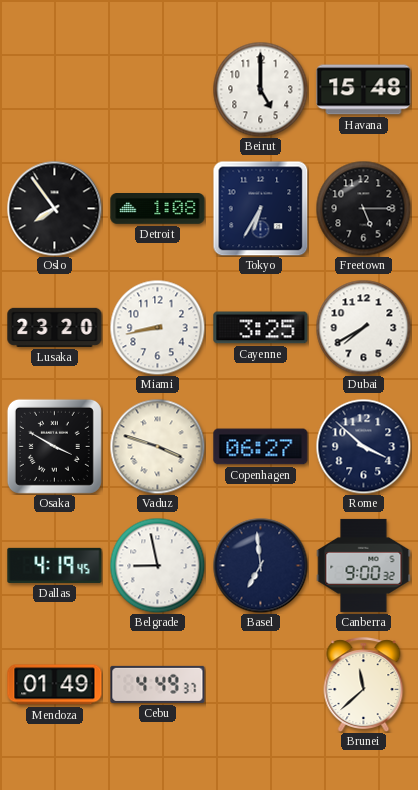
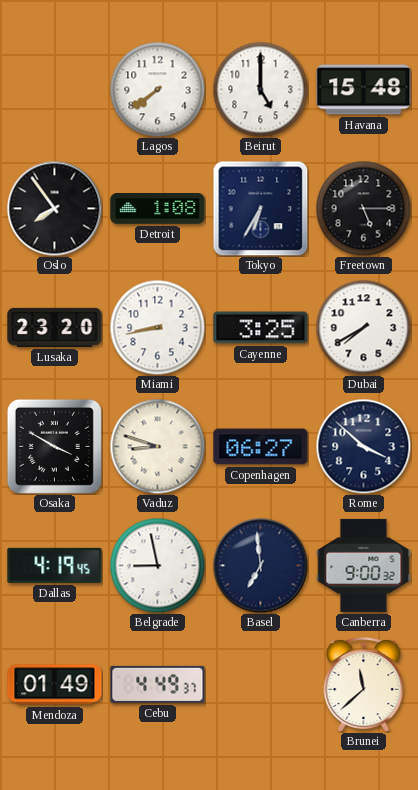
Lagos: none -> 7:39 (157, 89)
Vaduz: 3:48 -> 8:48 (157, 446)
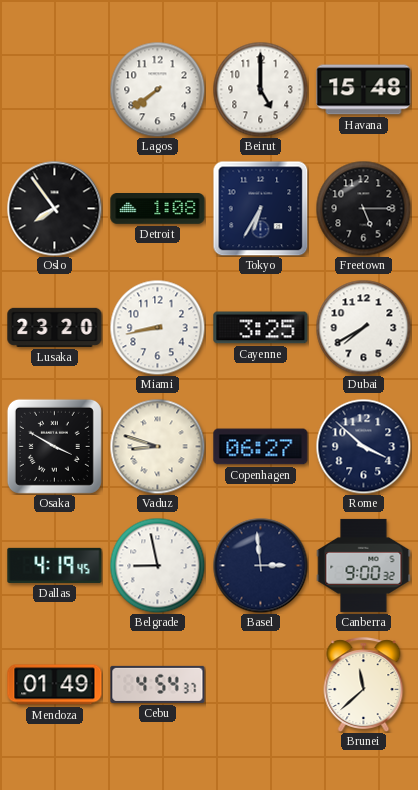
Basel: 6:59 -> 2:59 (260, 565)
Cebu: 4:49 -> 4:54 (158, 684)
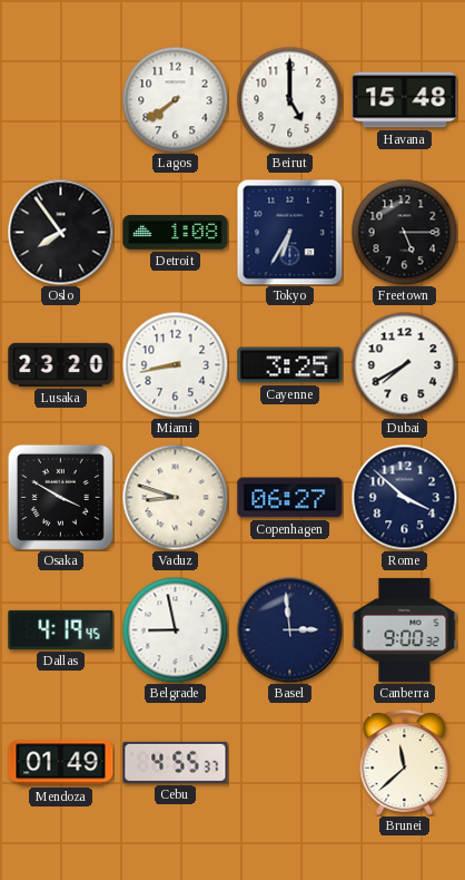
Cebu: 4:54 -> 4:55 (176, 762)
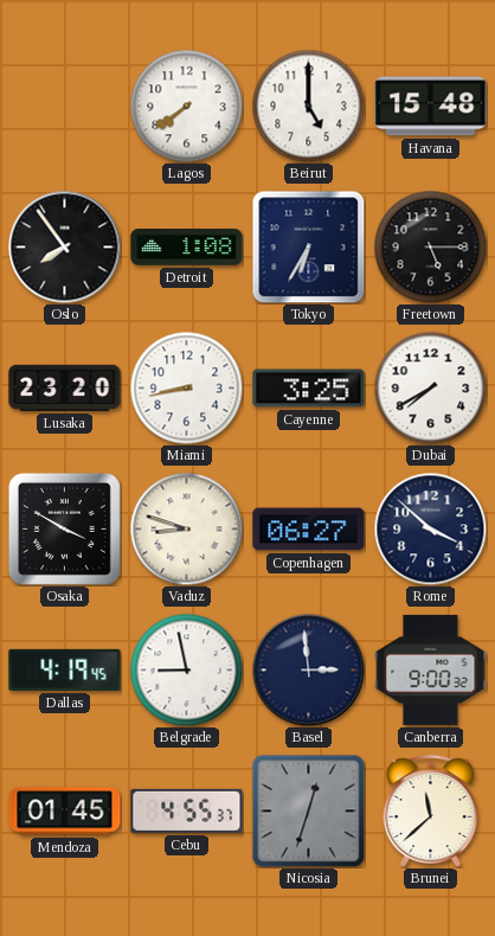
Mendoza: 01:49 -> 01:45 (65, 812)
Nicosia: none -> 12:33 (308, 810)
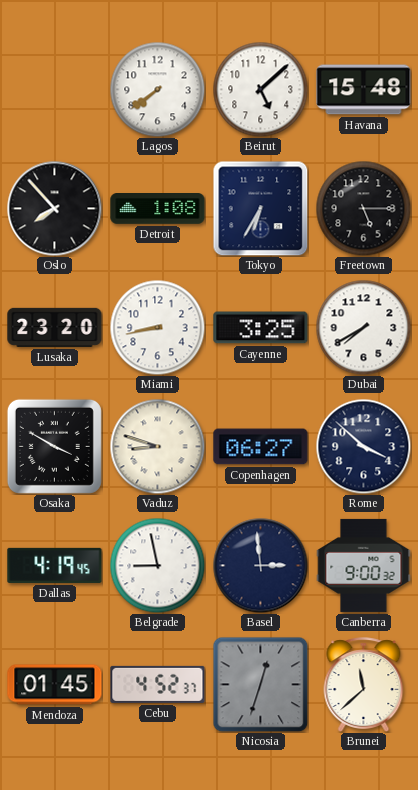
Beirut: 5:00 -> 5:08 (260, 89)
Oslo: 7:54 -> 7:53 (54, 208)
Cebu: 4:55 -> 4:52 (158, 684)
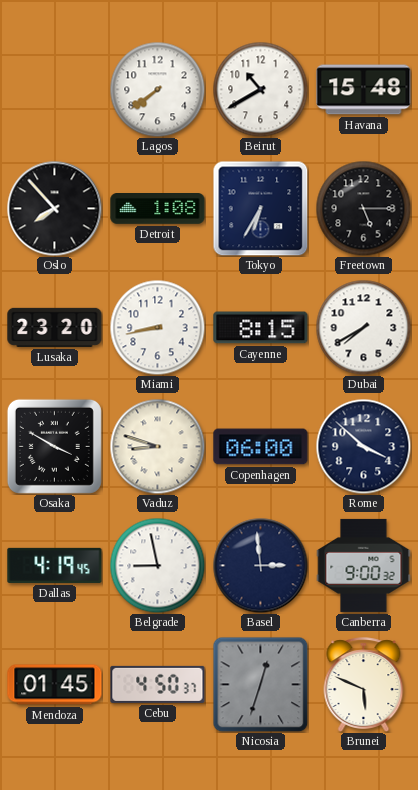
Beirut: 5:08 -> 10:40 (260, 89)
Cayenne: 3:25 -> 8:15 (261, 328)
Copenhagen: 06:27 -> 06:00 (261, 447)
Cebu: 4:52 -> 4:50 (158, 684)
Brunei: 11:38 -> 5:49 (364, 684)
